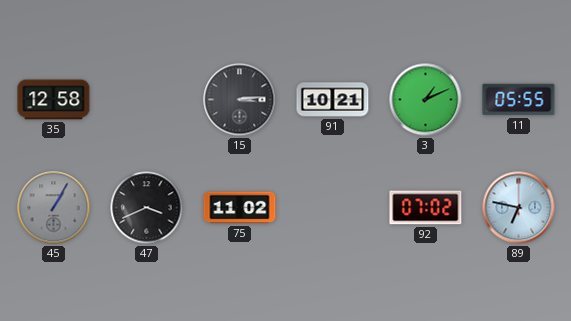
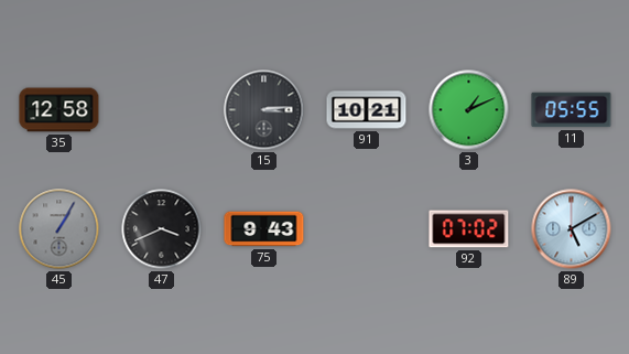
75: 11:02 -> 9:43 (264, 229)
89: 6:47 -> 5:10 (572, 229)
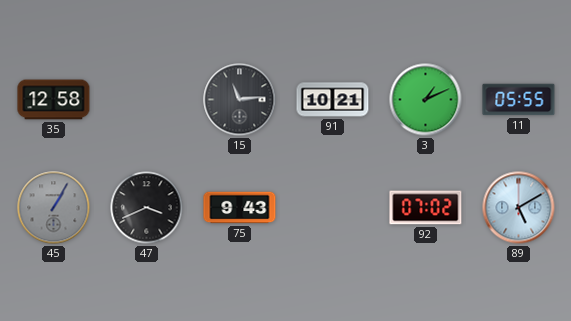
15: 3:14 -> 11:14 (240, 100)
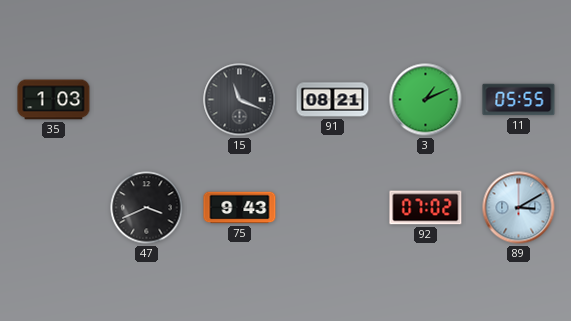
35: 12:58 -> 1:03 (54, 100)
15: 11:14 -> 11:19 (240, 100)
91: 10:21 -> 08:21 (333, 100)
45: 1:05 -> none (54, 208)
89: 5:10 -> 3:10 (519, 208)
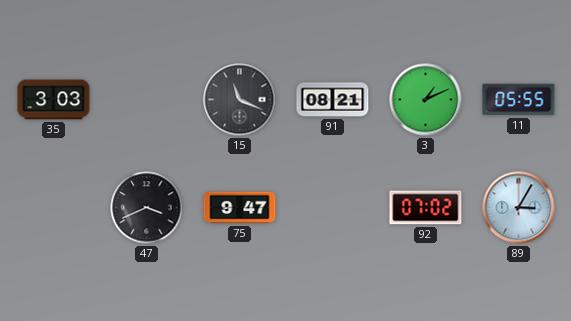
35: 1:03 -> 3:03 (54, 100)
75: 9:43 -> 9:47 (240, 208)
89: 3:10 -> 3:05 (519, 208)
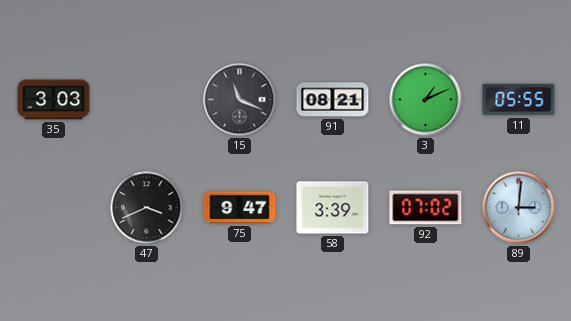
58: none -> 3:39 (333, 208)
89: 3:05 -> 3:01 (519, 208)
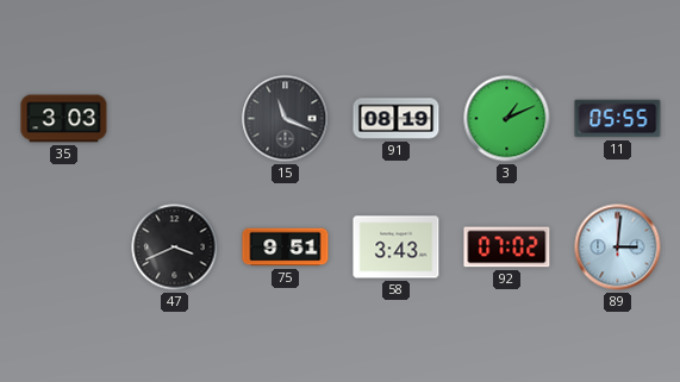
91: 08:21 -> 08:19 (397, 119)
75: 9:47 -> 9:51 (286, 248)
58: 3:39 -> 3:43 (397, 248)
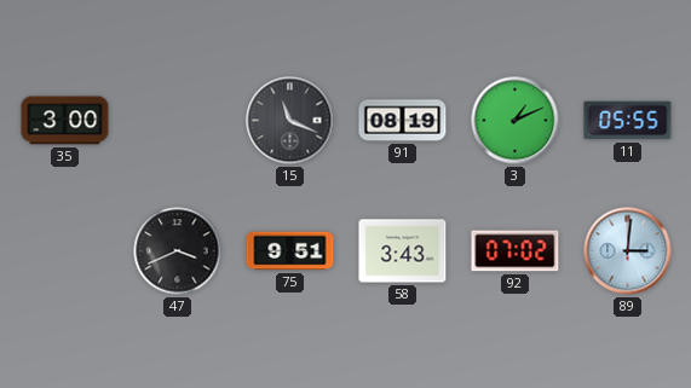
35: 3:03 -> 3:00 (65, 121)
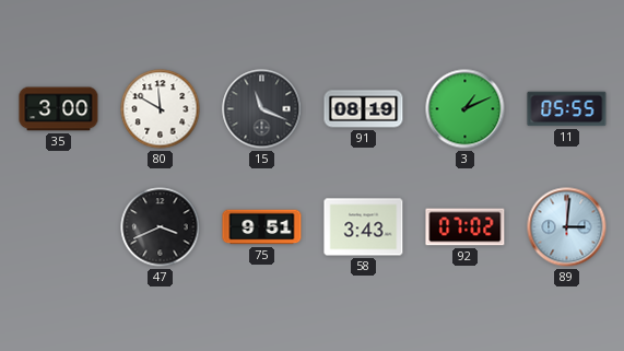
80: none -> 11:50 (161, 109)
